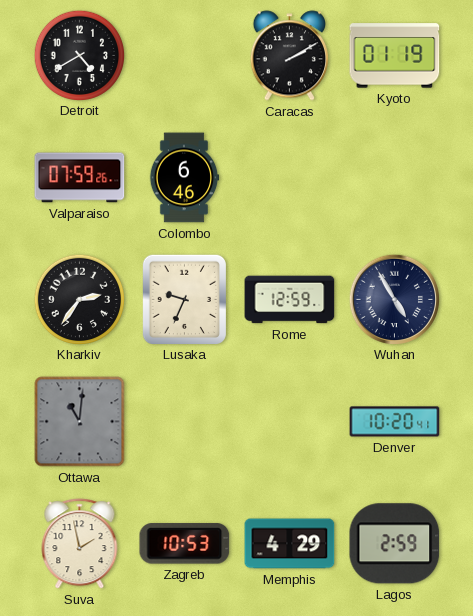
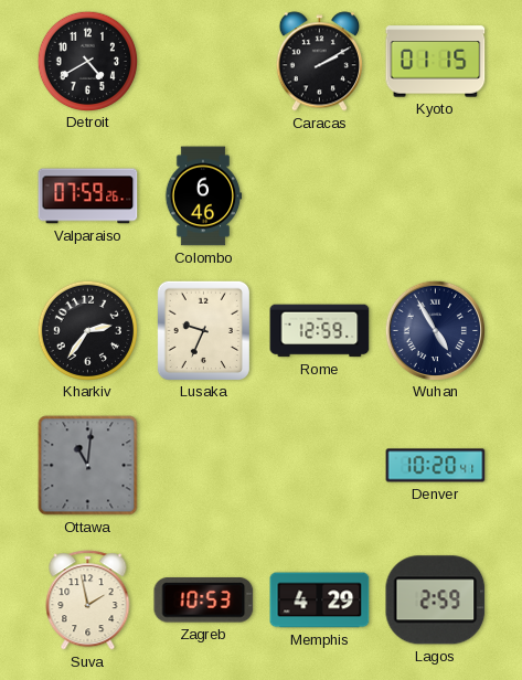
Kyoto: 01:19 -> 01:15 (436, 62)
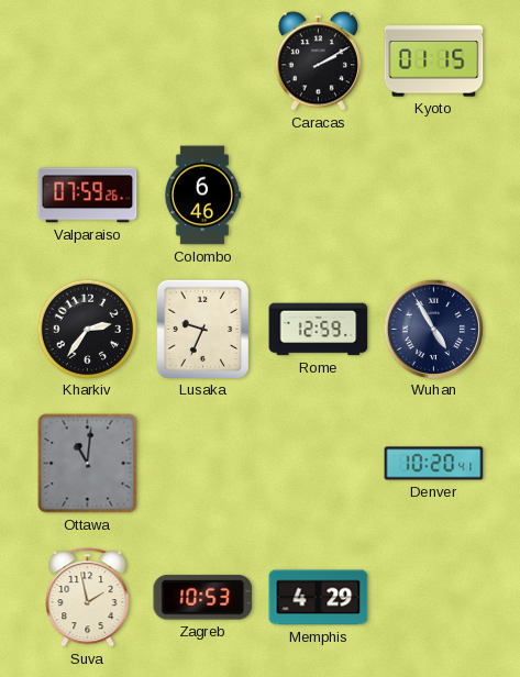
Detroit: 4:40 -> none (87, 61)
Lagos: 2:59 -> none (436, 601)
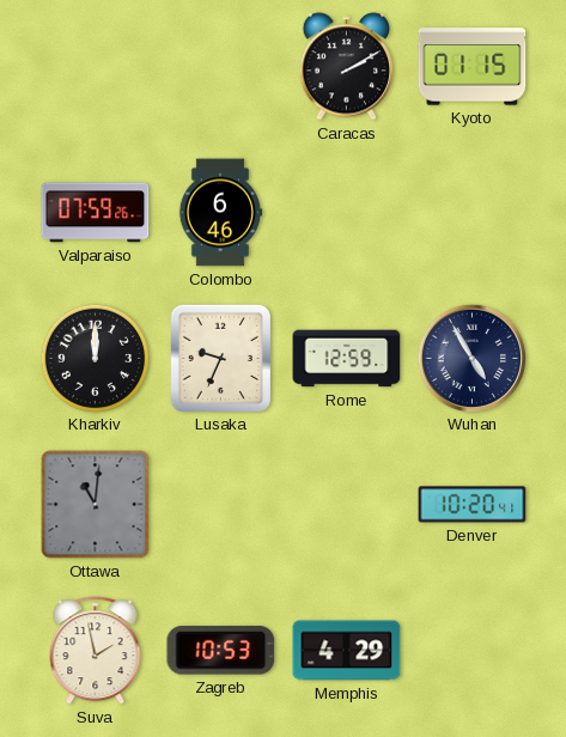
Kharkiv: 2:36 -> 12:00 (95, 358)
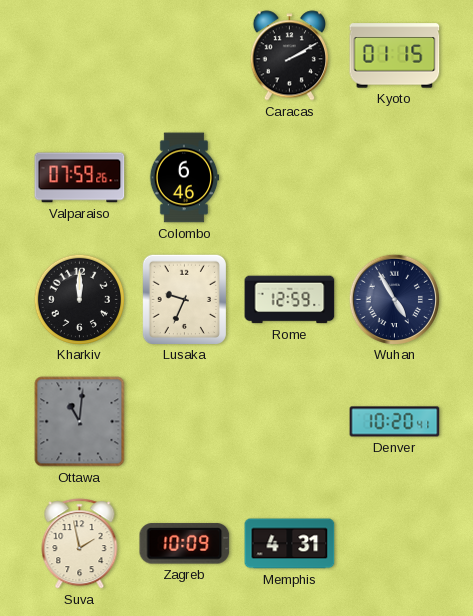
Zagreb: 10:53 -> 10:09 (185, 544)
Memphis: 4:29 -> 4:31 (290, 544)
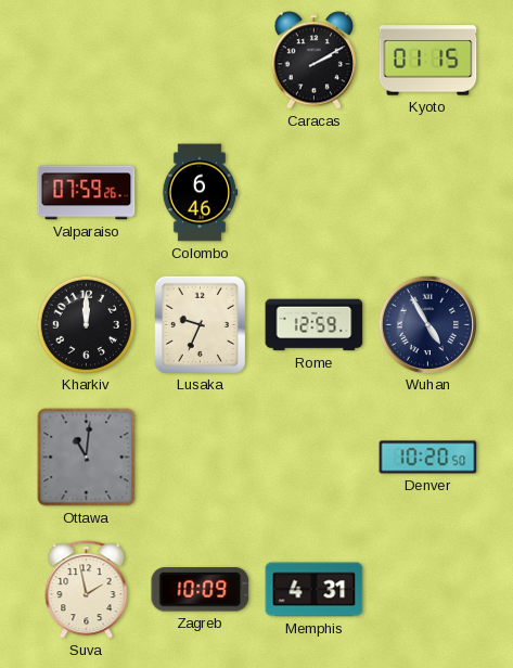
Denver: 10:20:41 -> 10:20:50 (428, 458)
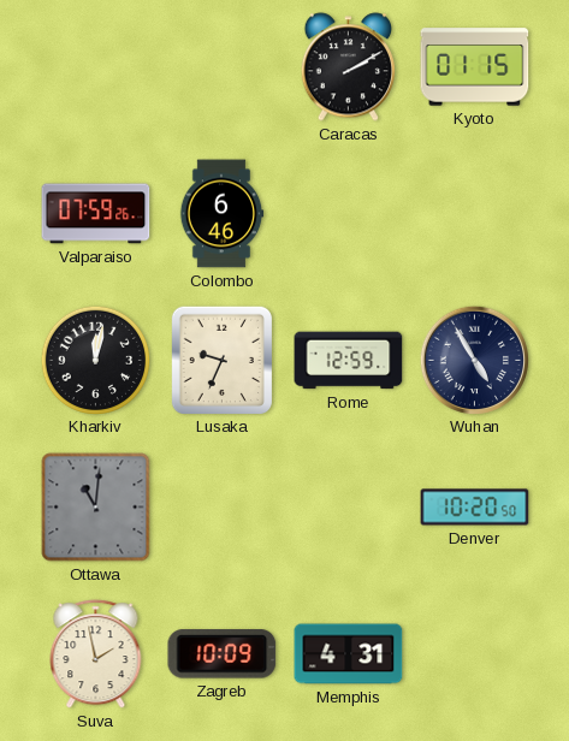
Kharkiv: 12:00 -> 12:02 (95, 360)
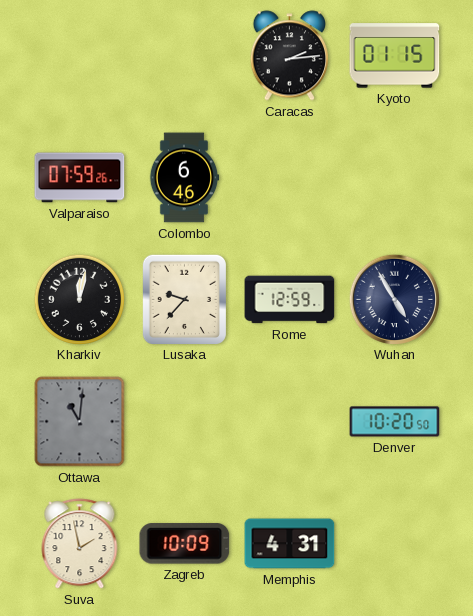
Caracas: 2:10 -> 2:14 (289, 56)
Lusaka: 9:34 -> 9:37 (184, 299)
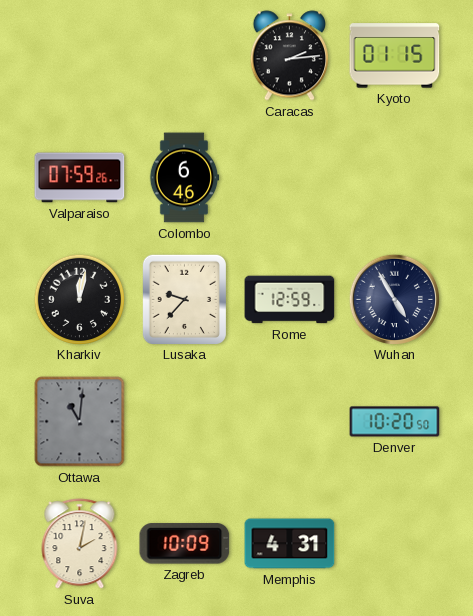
Suva: 1:58 -> 2:02 (80, 544)
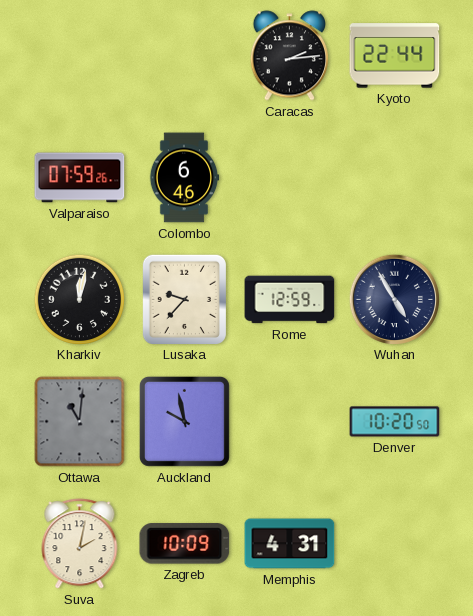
Kyoto: 01:15 -> 22:44 (395, 56)
Auckland: none -> 9:58 (184, 421)
